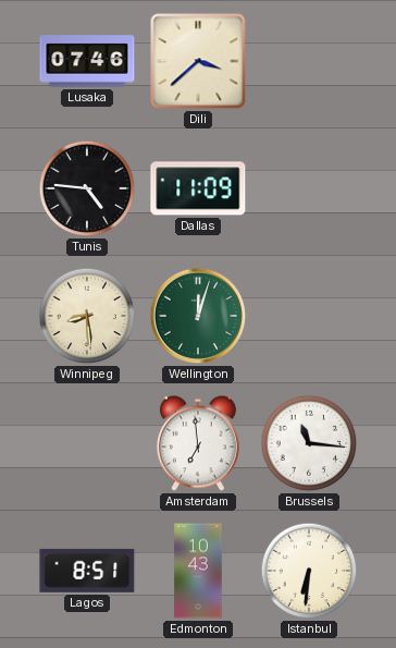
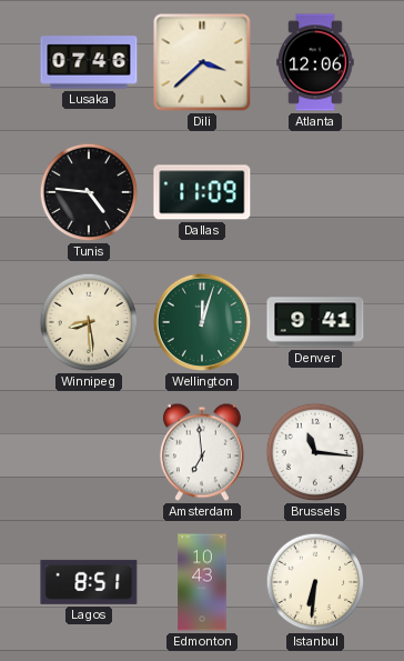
Atlanta: none -> 12:06 (315, 62)
Denver: none -> 9:41 (315, 322)
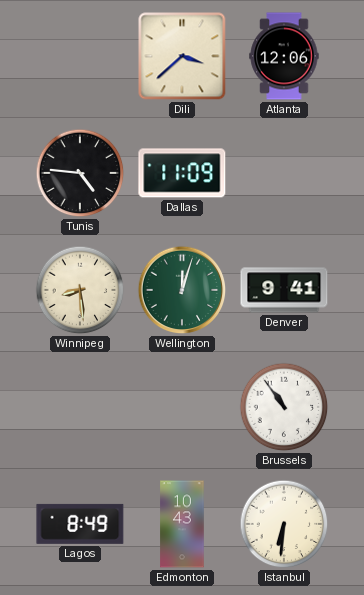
Lusaka: 07:46 -> none (89, 62)
Amsterdam: 6:59 -> none (202, 452)
Brussels: 11:16 -> 10:54 (284, 407)
Lagos: 8:51 -> 8:49 (80, 524)
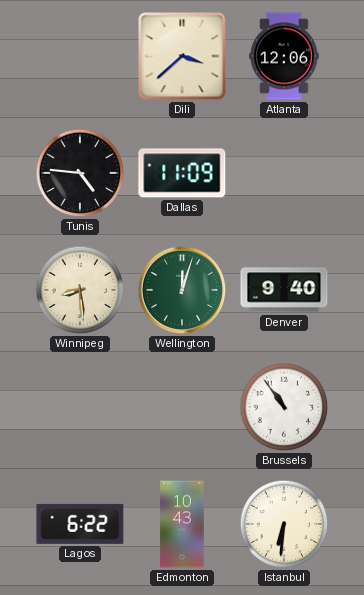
Denver: 9:41 -> 9:40 (284, 290)
Lagos: 8:49 -> 6:22 (80, 524)
